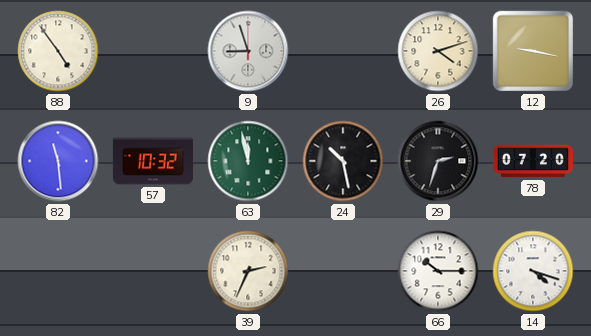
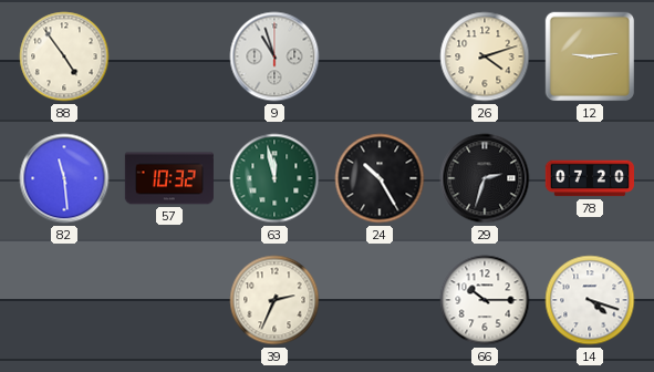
9: 8:57 -> 10:57 (274, 56)
12: 9:17 -> 9:14 (590, 56)
24: 10:28 -> 10:25 (380, 178)
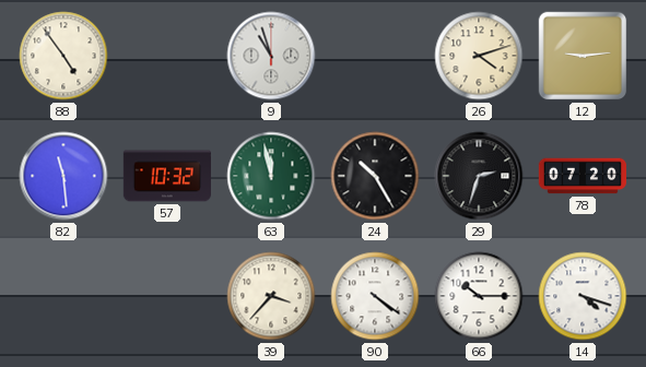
39: 2:34 -> 3:37 (271, 296)
90: none -> 4:21 (375, 296)
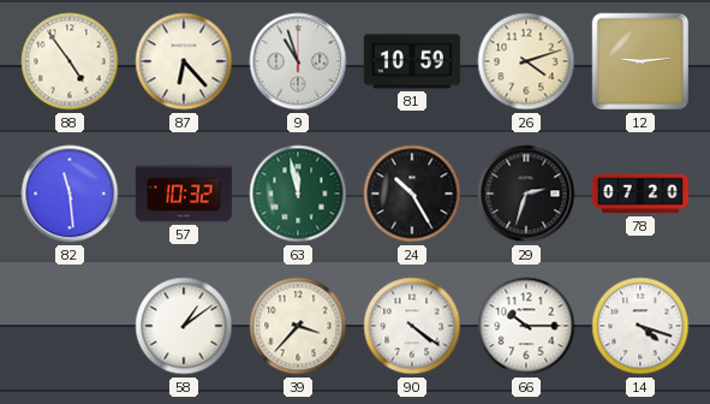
87: none -> 6:23 (184, 61)
81: none -> 10:59 (412, 61)
58: none -> 1:09 (184, 326)
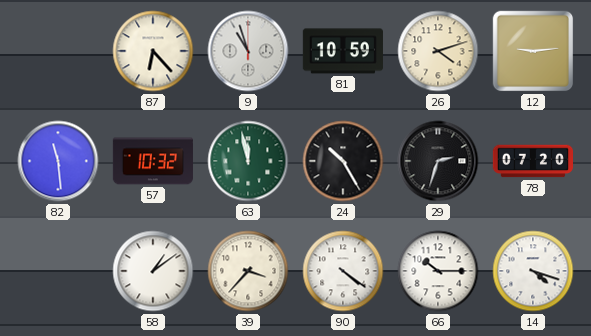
88: 4:54 -> none (70, 61)
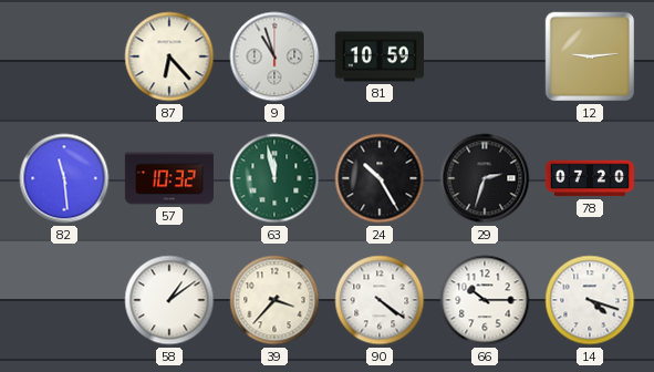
26: 4:12 -> none (438, 51)
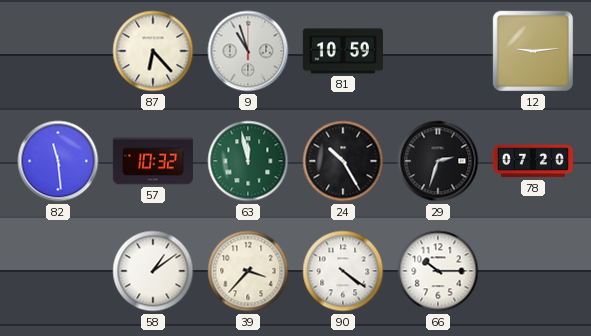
14: 4:18 -> none (590, 300)
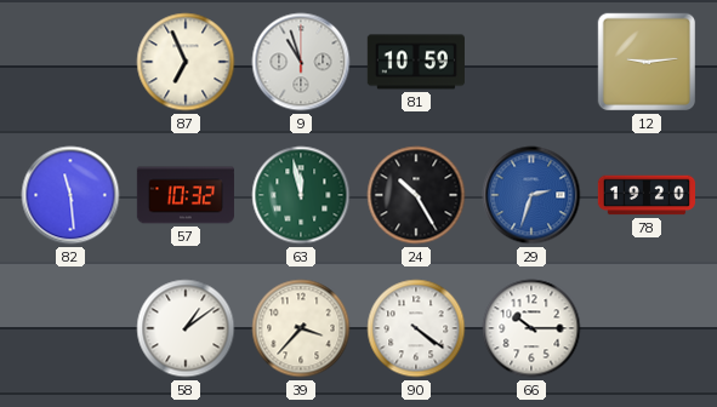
87: 6:23 -> 6:56 (186, 62)
29 dial: black -> blue (531, 195)
78: 07:20 -> 19:20 (645, 195)
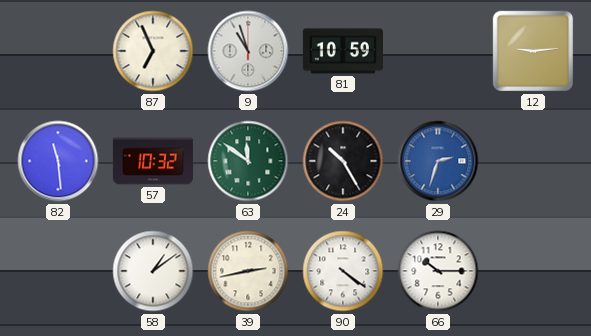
63: 11:58 -> 11:51 (248, 161)
78: 19:20 -> none (645, 195)
39: 3:37 -> 2:43 (248, 271)
